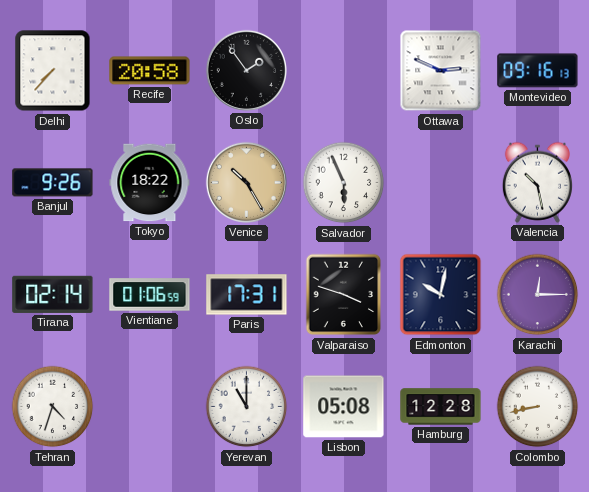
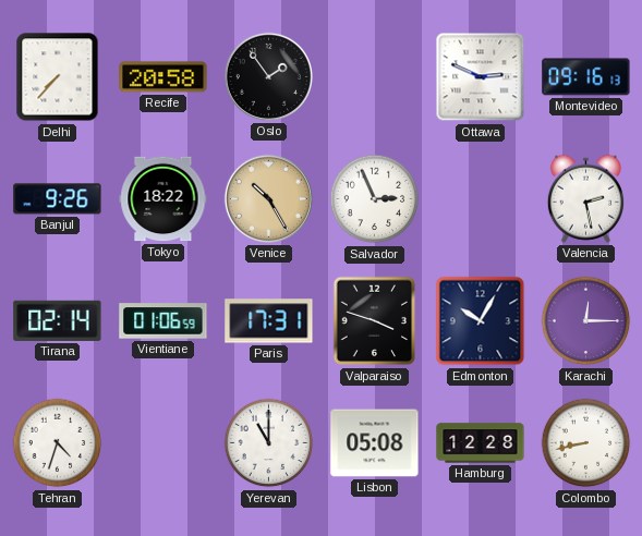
Salvador: 5:56 -> 2:56 (375, 199)
Valencia: 10:28 -> 2:28 (585, 198)
Edmonton: 10:02 -> 10:05 (481, 321)
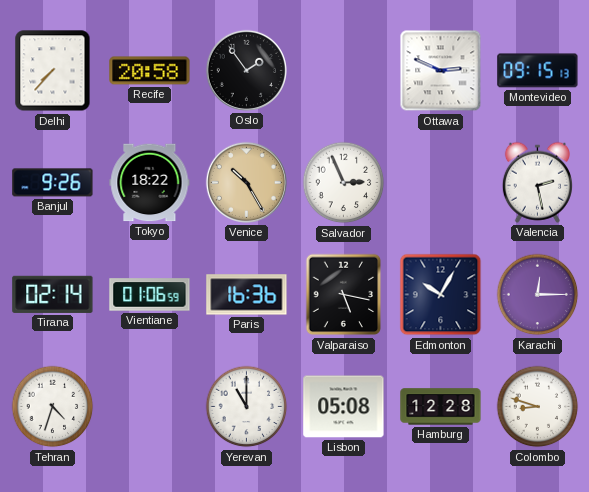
Montevideo: 09:16 -> 09:15 (538, 71)
Paris: 17:31 -> 16:36 (247, 295)
Valparaiso: 3:48 -> 5:17 (344, 295)
Colombo: 8:43 -> 8:48 (538, 407)
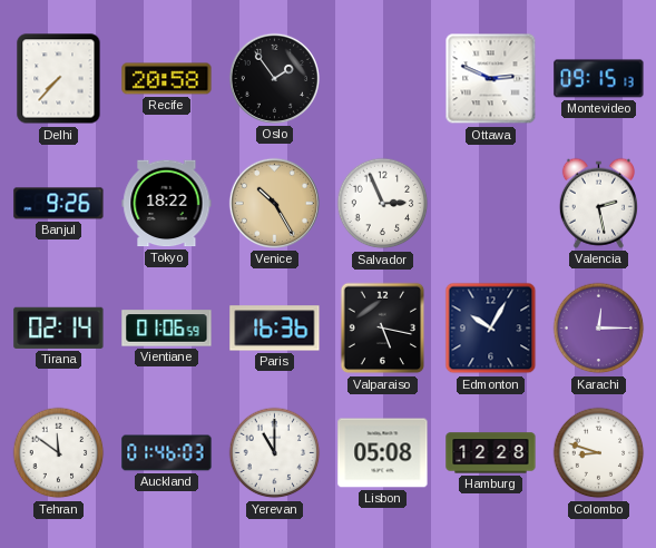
Tehran: 4:33 -> 11:51 (59, 453)
Auckland: none -> 01:46 (167, 453)
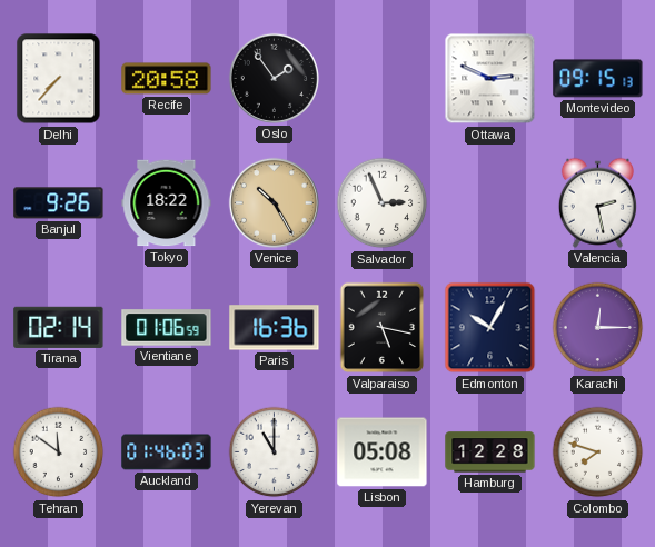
Colombo: 8:48 -> 7:48 (598, 452)
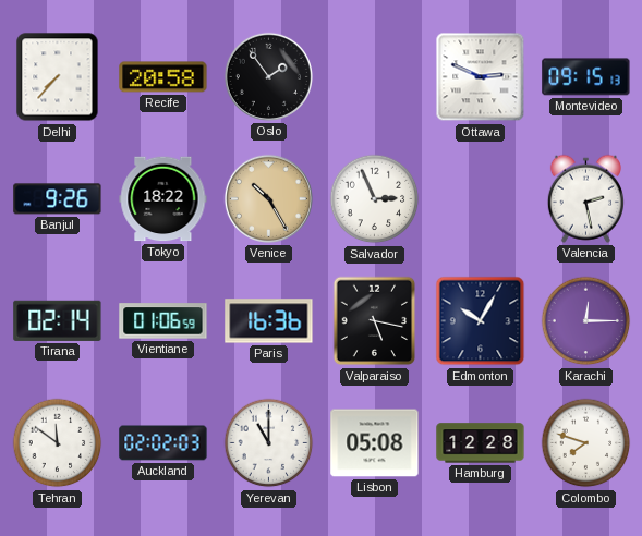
Auckland: 01:46 -> 02:02 (163, 443)
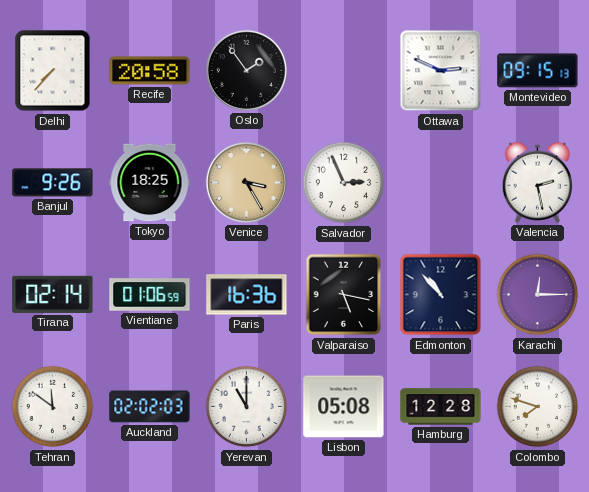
Tokyo: 18:22 -> 18:25 (150, 183)
Venice: 10:25 -> 3:25 (246, 182)
Edmonton: 10:05 -> 10:53 (441, 295)
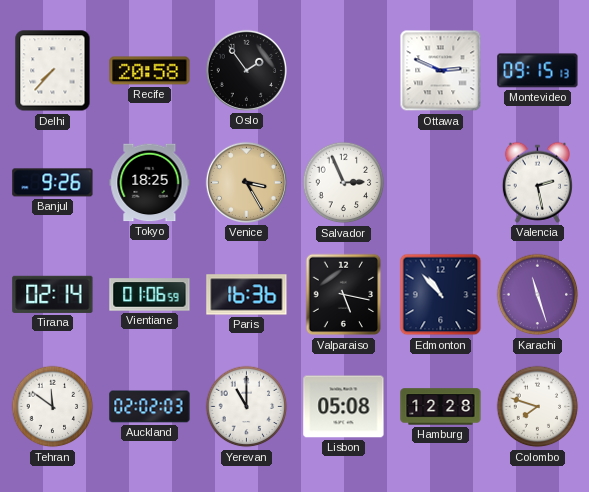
Karachi: 12:15 -> 11:27 (538, 295)
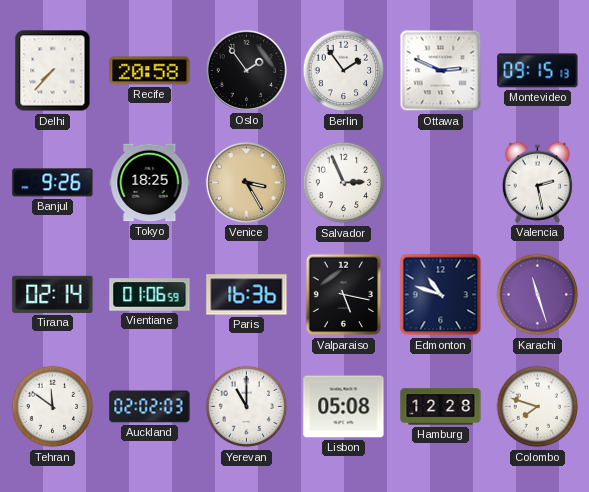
Berlin: none -> 1:54 (344, 71)
Edmonton: 10:53 -> 10:48 (441, 295)
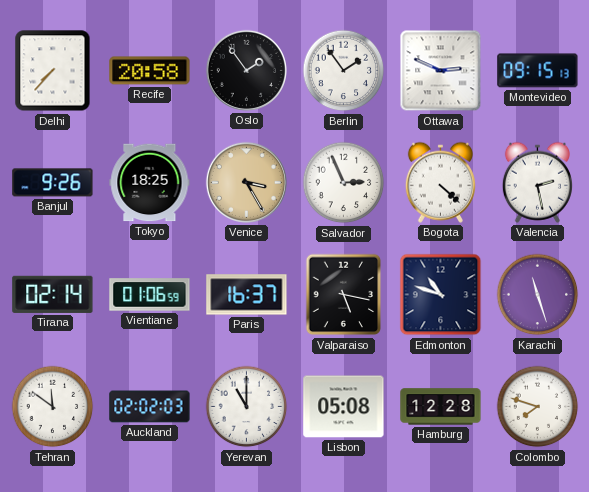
Bogota: none -> 4:22 (440, 182)
Paris: 16:36 -> 16:37 (247, 295)
